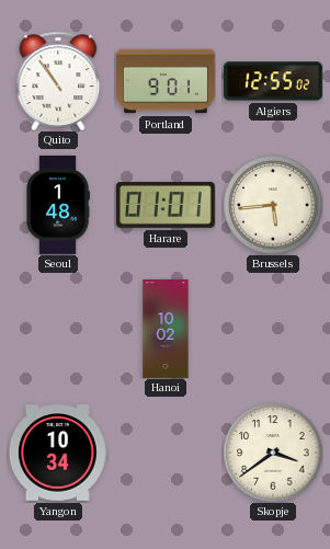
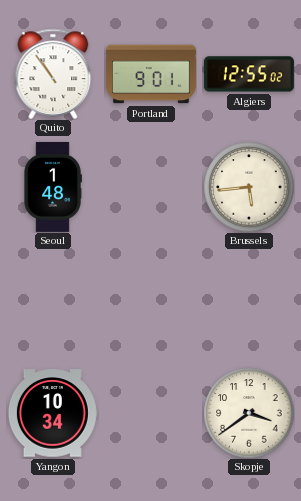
Harare: 01:01 -> none (166, 205)
Hanoi: 10:02 -> none (166, 329)
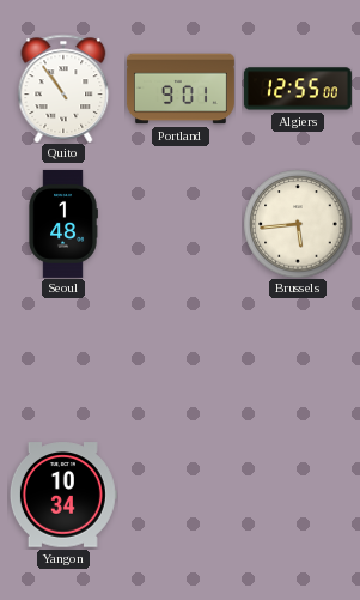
Algiers: 12:55:02 -> 12:55:00 (298, 89)
Skopje: 3:39 -> none (249, 413)
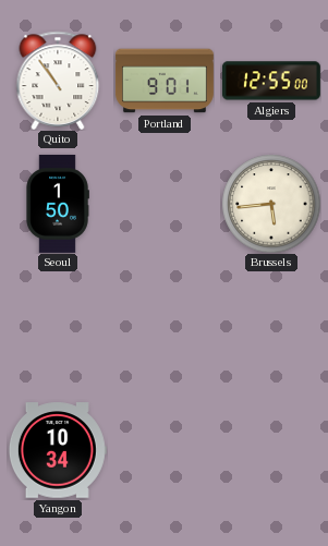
Seoul: 1:48 -> 1:50 (58, 204)
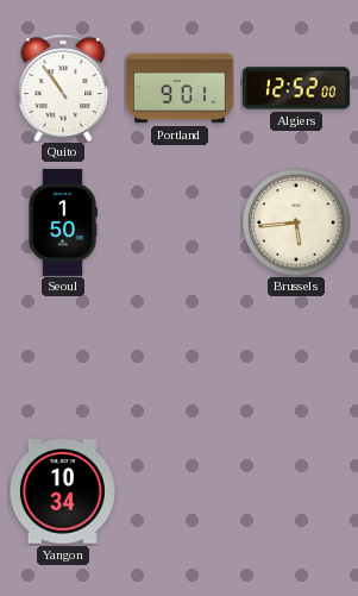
Algiers: 12:55 -> 12:52 (296, 88)
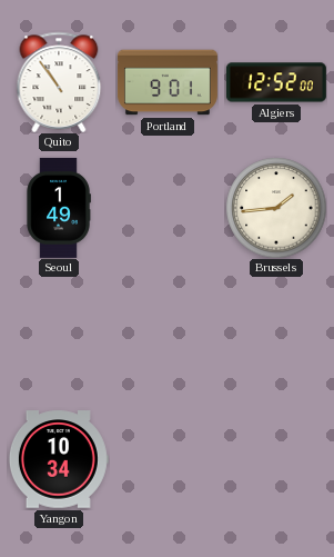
Seoul: 1:50 -> 1:49 (59, 208)
Brussels: 5:44 -> 1:44 (276, 208)
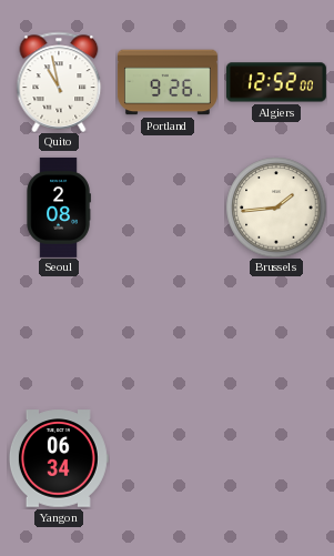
Quito: 10:54 -> 10:58 (59, 82)
Portland: 9:01 -> 9:26 (168, 82)
Seoul: 1:49 -> 2:08 (59, 208)
Yangon: 10:34 -> 06:34 (59, 458)
